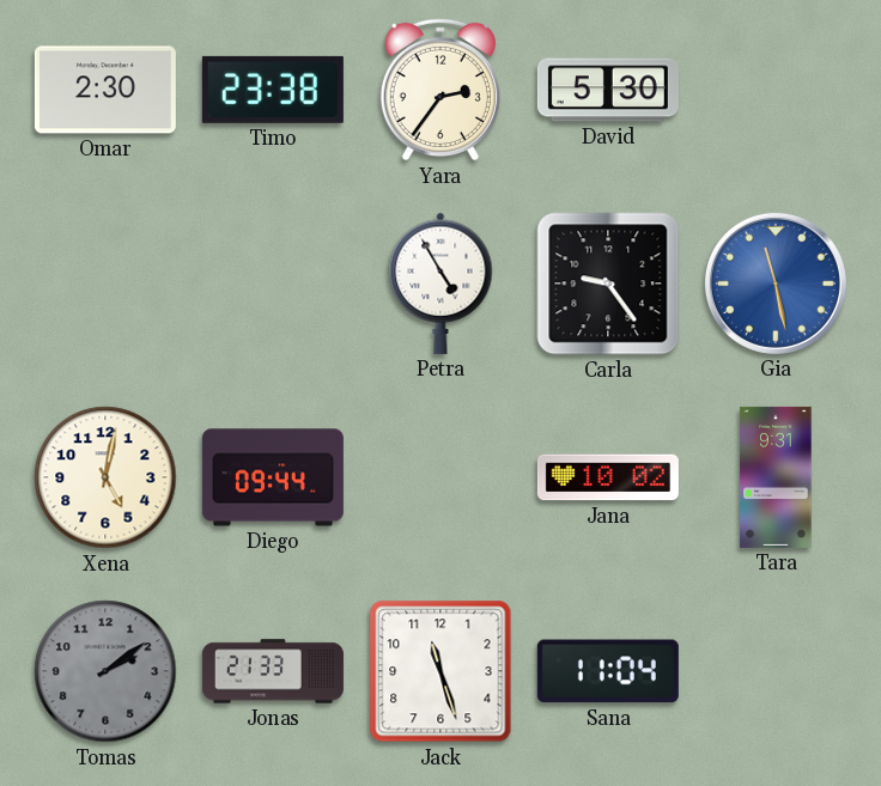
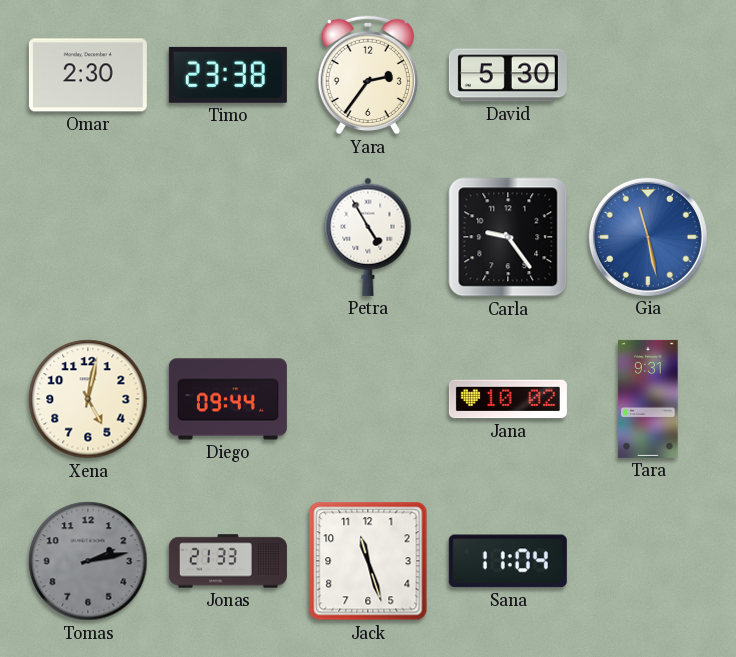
Tomas: 2:09 -> 2:13 (88, 561)
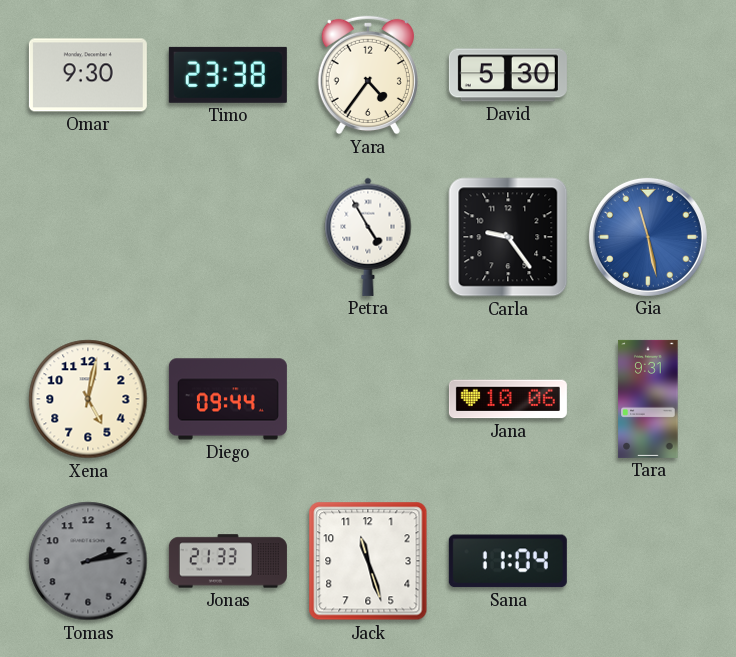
Omar: 2:30 -> 9:30 (88, 75)
Yara: 2:36 -> 4:36 (368, 75)
Jana: 10:02 -> 10:06 (508, 399)
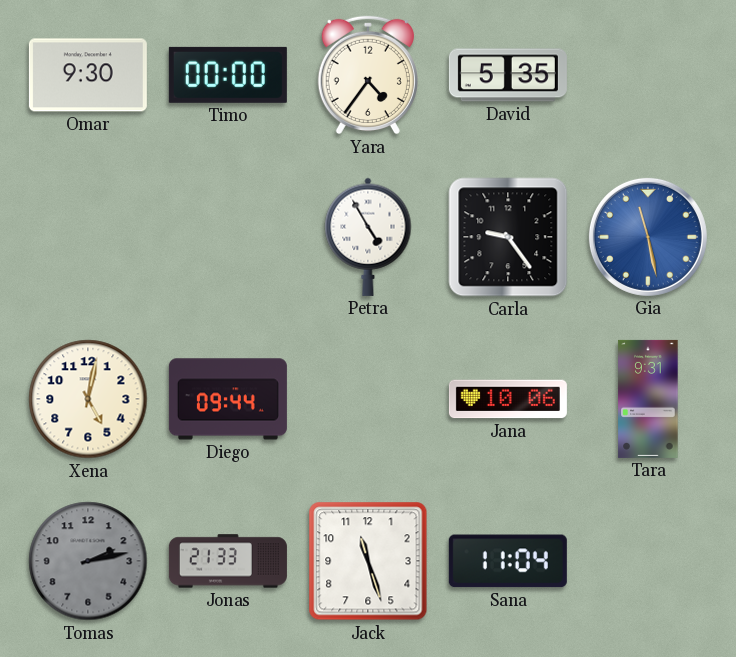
Timo: 23:38 -> 00:00 (228, 75)
David: 5:30 -> 5:35 (508, 75)
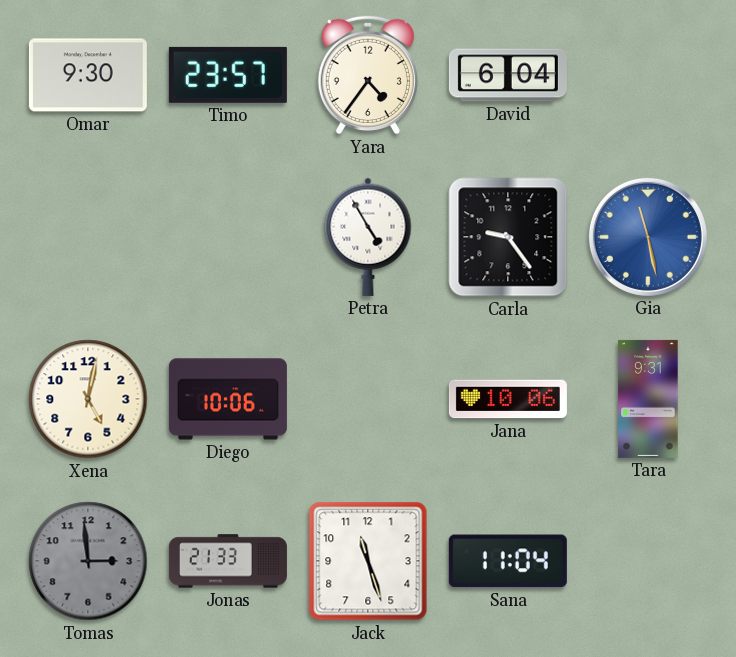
Timo: 00:00 -> 23:57 (228, 75)
David: 5:35 -> 6:04 (508, 75)
Diego: 09:44 -> 10:06 (228, 399)
Tomas: 2:13 -> 2:59 (88, 561)
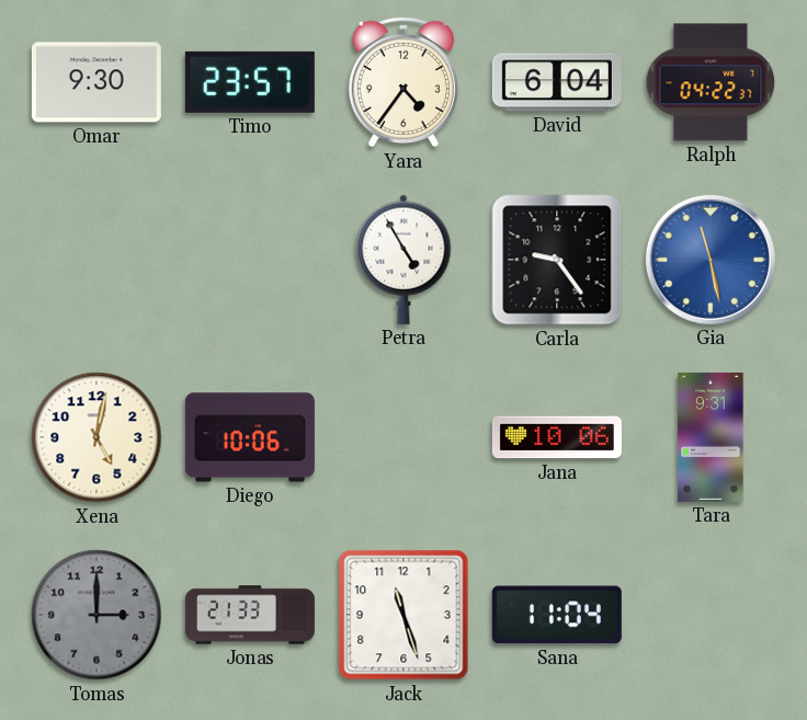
Ralph: none -> 04:22 (711, 82)
Tomas: 2:59 -> 3:00 (96, 615)
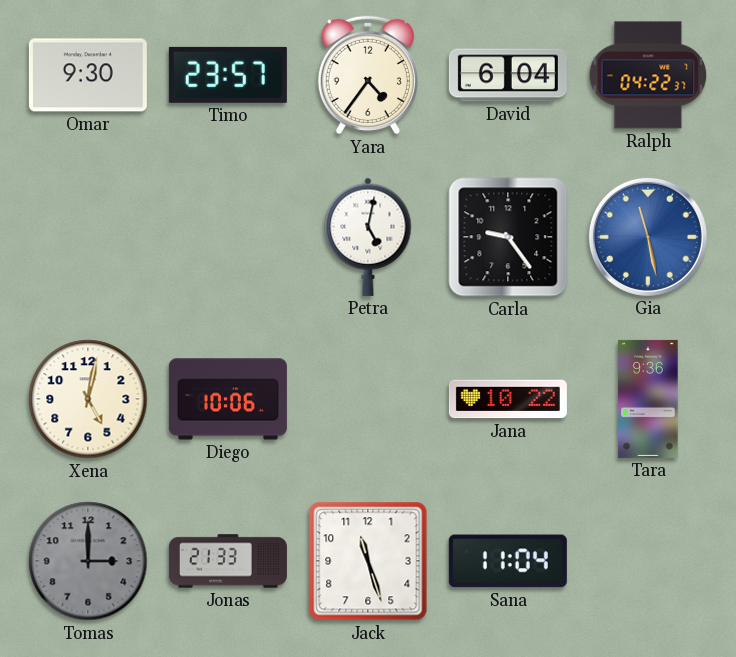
Petra: 4:55 -> 5:02 (368, 237)
Jana: 10:06 -> 10:22 (508, 399)
Tara: 9:31 -> 9:36 (648, 399)
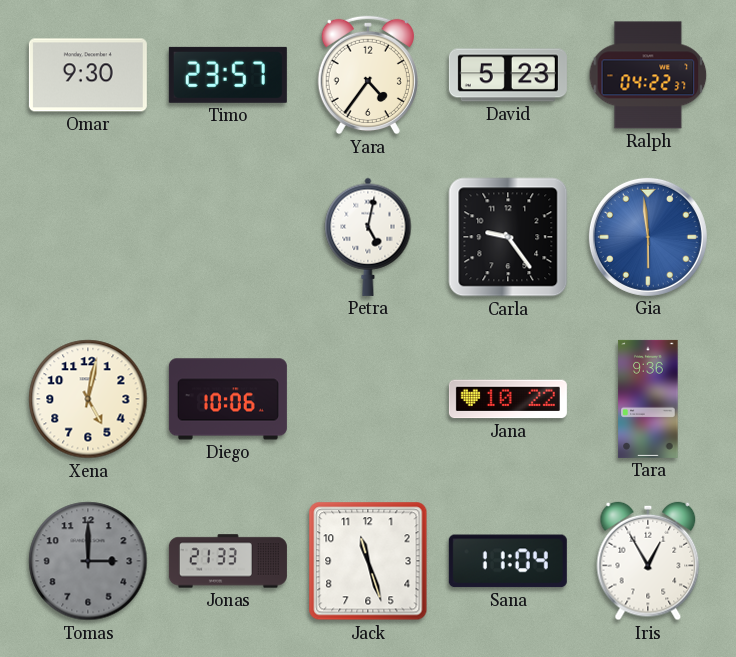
David: 6:04 -> 5:23 (508, 75)
Gia: 11:28 -> 5:59 (648, 237)
Iris: none -> 12:55 (648, 561)
